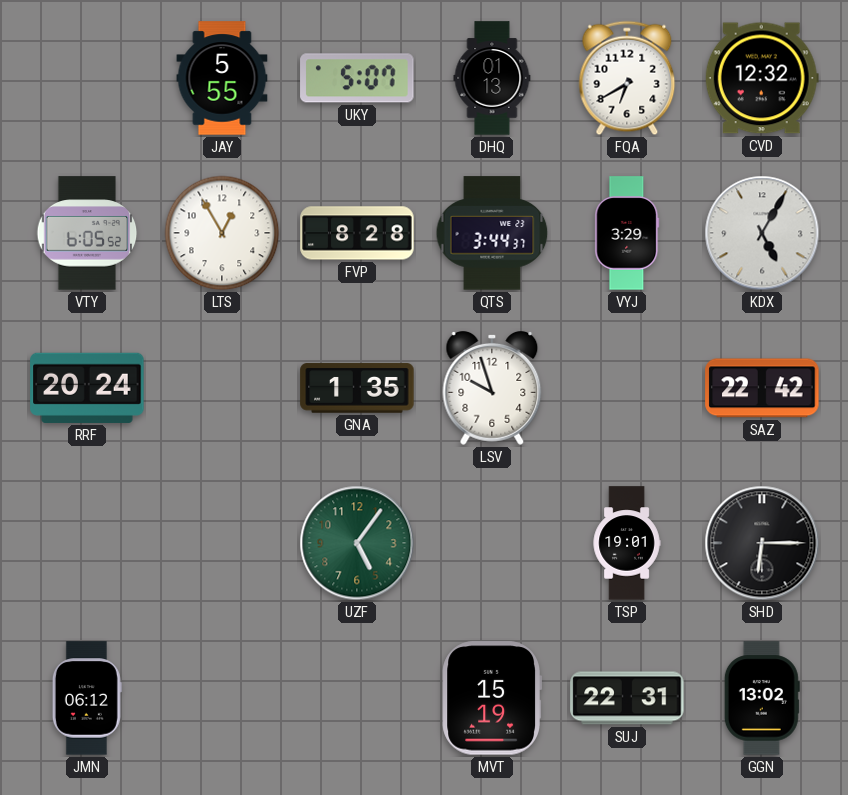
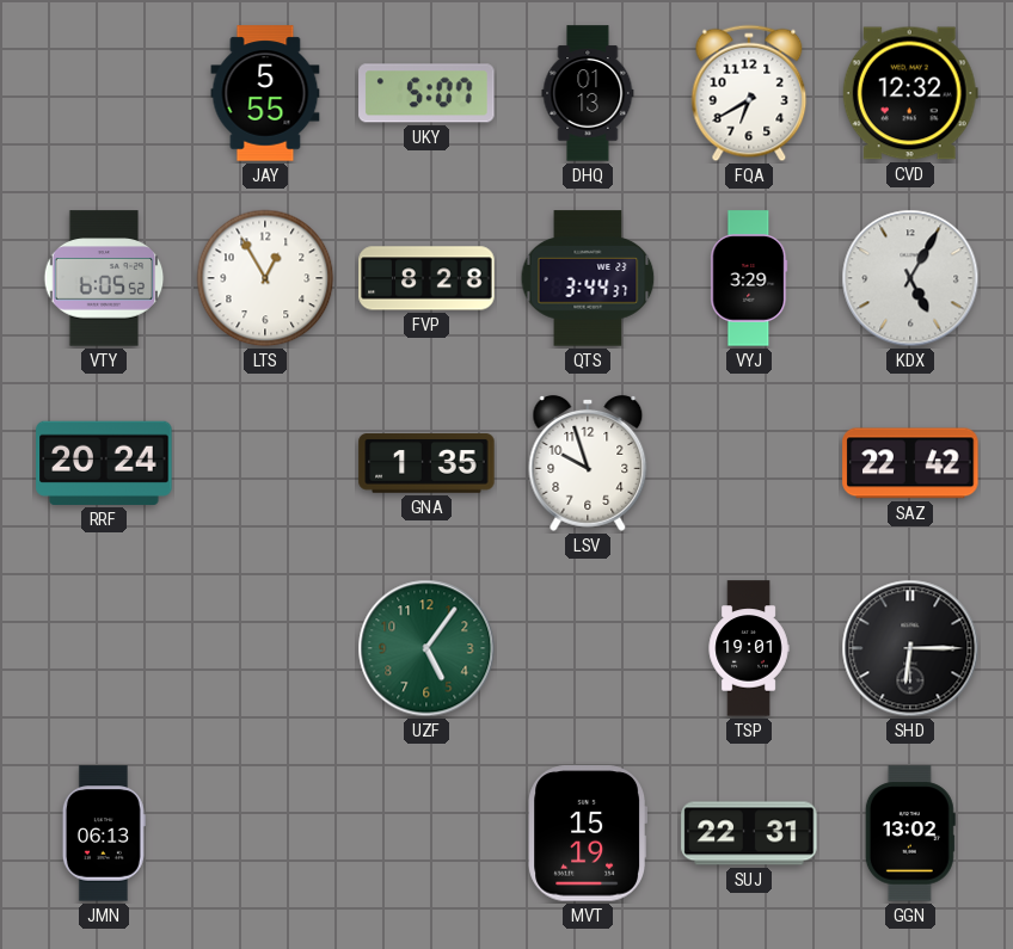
JMN: 06:12 -> 06:13 (104, 833)
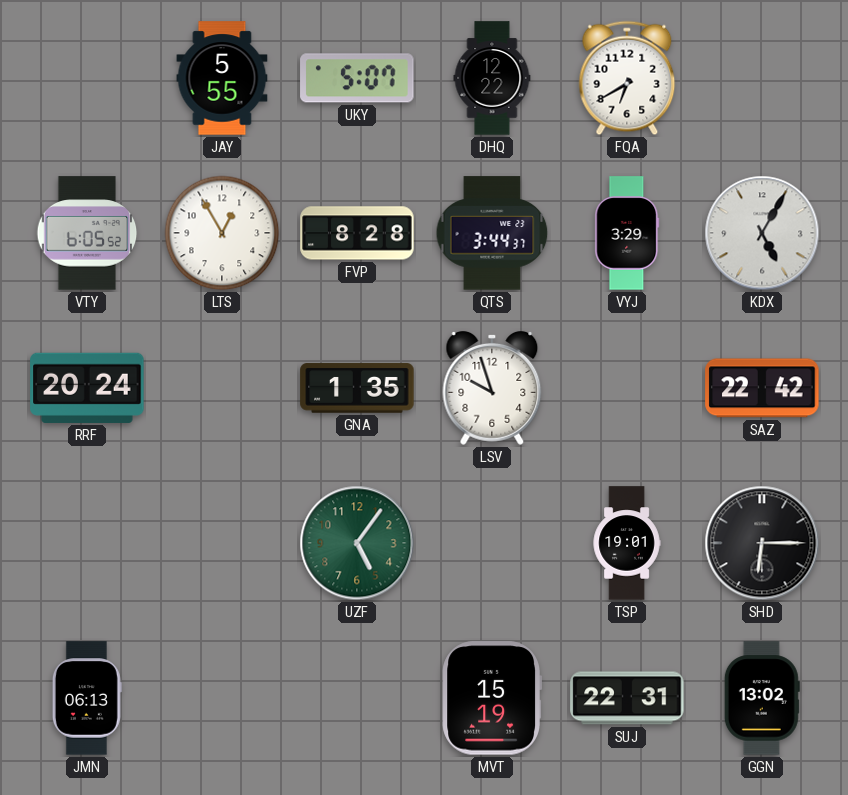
DHQ: 01:13 -> 12:22 (492, 78)
CVD: 12:32 -> none (910, 93)
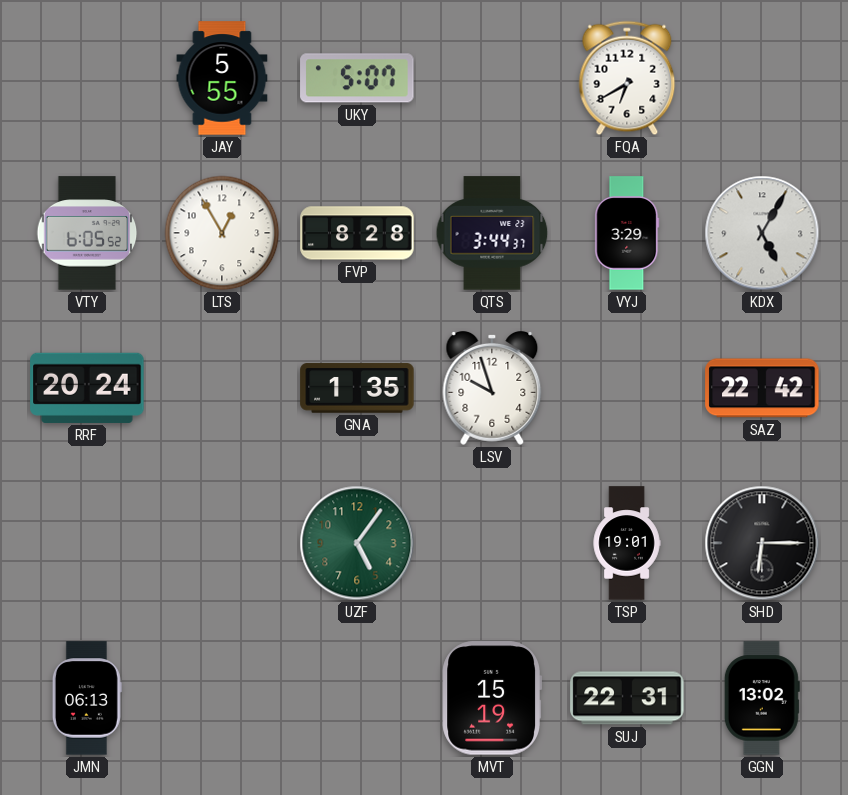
DHQ: 12:22 -> none (492, 78)
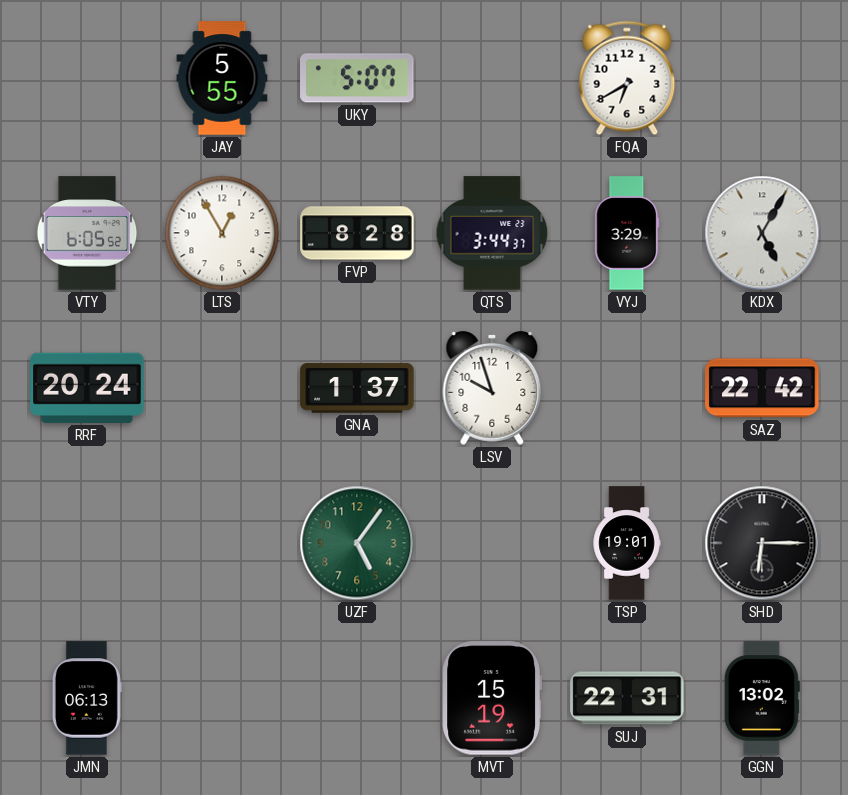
GNA: 1:35 -> 1:37 (357, 388)
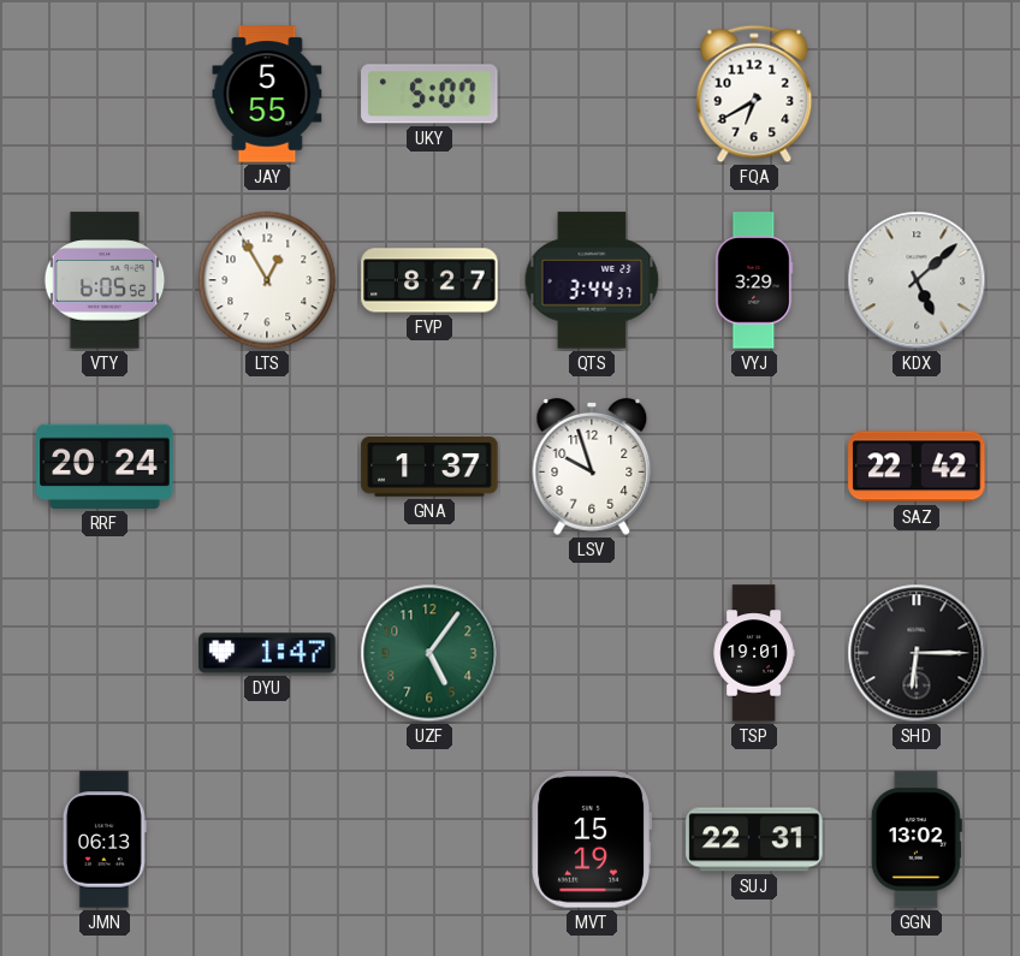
FVP: 8:28 -> 8:27 (429, 280)
KDX: 5:05 -> 5:08 (917, 280)
DYU: none -> 1:47 (267, 653)
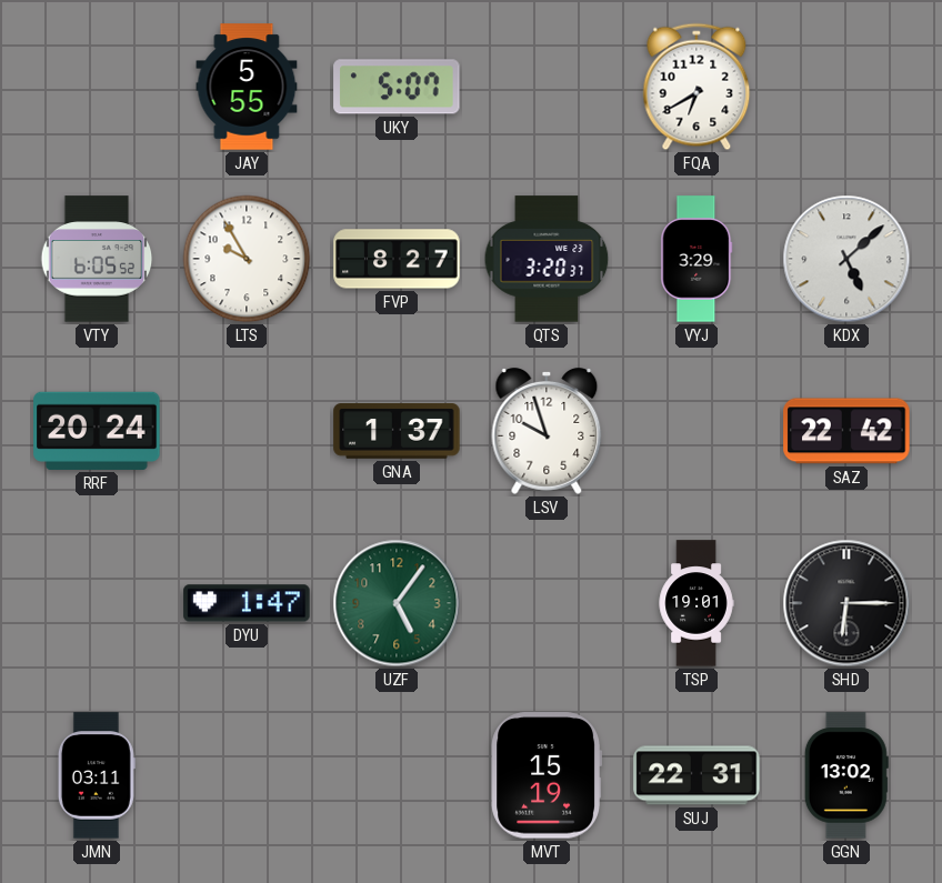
LTS: 12:55 -> 9:55 (247, 259)
QTS: 3:44 -> 3:20 (547, 259)
JMN: 06:13 -> 03:11 (97, 775)
